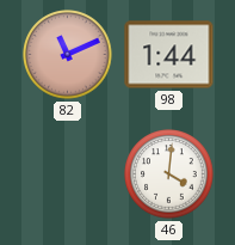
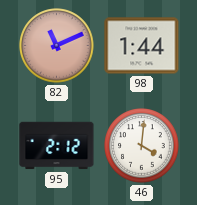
95: none -> 2:12 (57, 146)
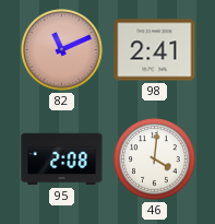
98: 1:44 -> 2:41 (155, 50)
95: 2:12 -> 2:08 (62, 160)
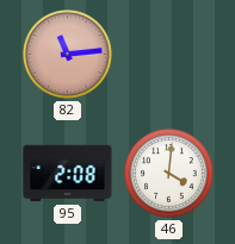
82: 11:11 -> 11:14 (68, 55)
98: 2:41 -> none (155, 50)
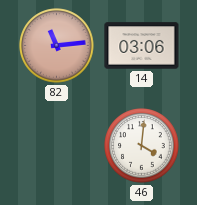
14: none -> 03:06 (142, 46)
95: 2:08 -> none (68, 174)
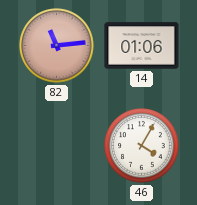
14: 03:06 -> 01:06 (142, 46)
46: 4:01 -> 4:05 (142, 146)
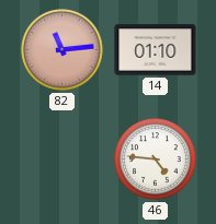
14: 01:06 -> 01:10 (156, 50)
46: 4:05 -> 4:46 (156, 160)
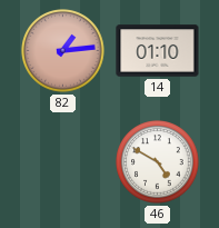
82: 11:14 -> 1:14 (63, 51)
46: 4:46 -> 4:50 (158, 162)
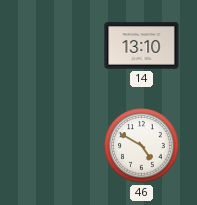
82: 1:14 -> none (63, 51)
14: 01:10 -> 13:10 (142, 46)
